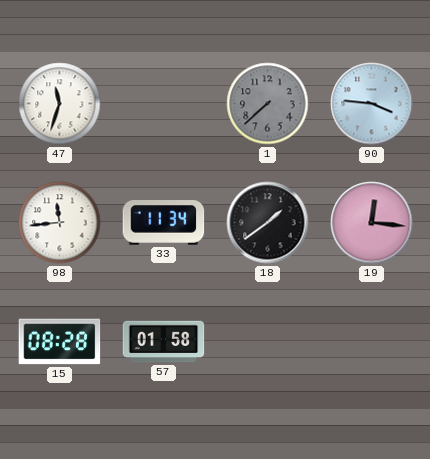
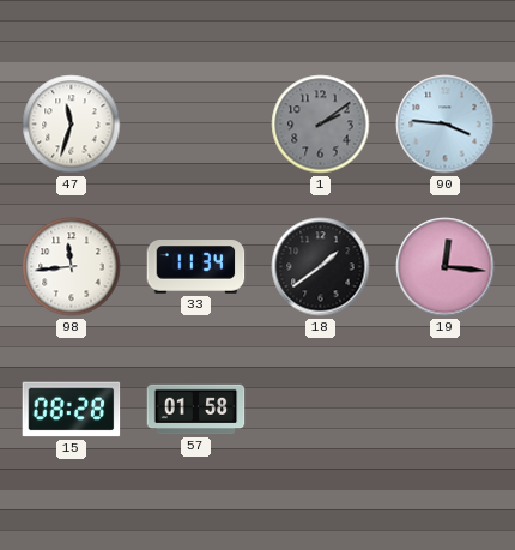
1: 7:38 -> 2:09 (321, 125)
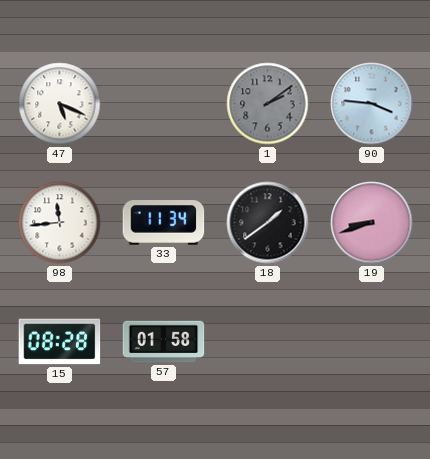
47: 11:33 -> 5:19 (60, 104)
19: 12:16 -> 8:42 (372, 223)
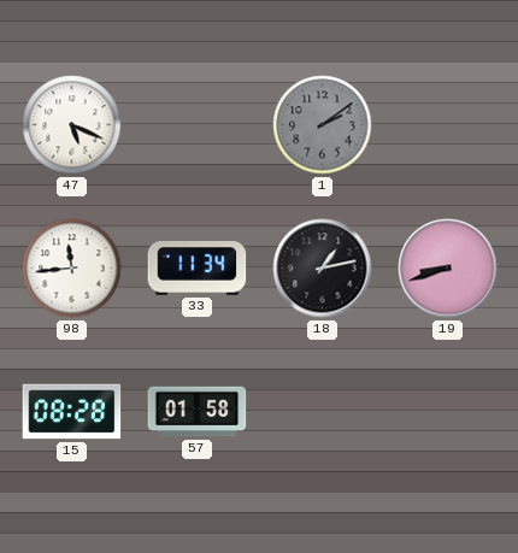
90: 3:46 -> none (372, 104)
18: 1:39 -> 1:13 (323, 269)
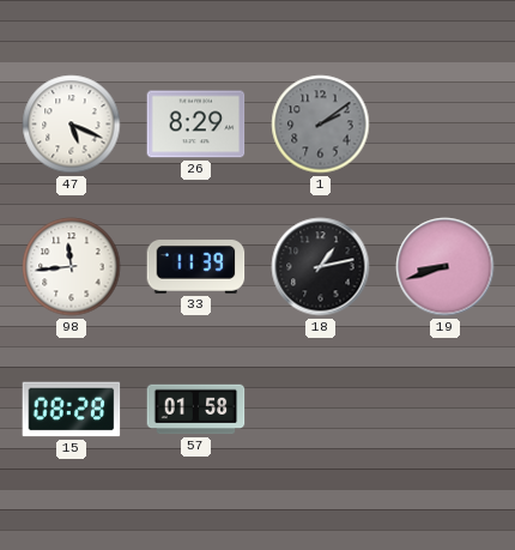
26: none -> 8:29 (196, 125)
33: 11:34 -> 11:39 (196, 267)
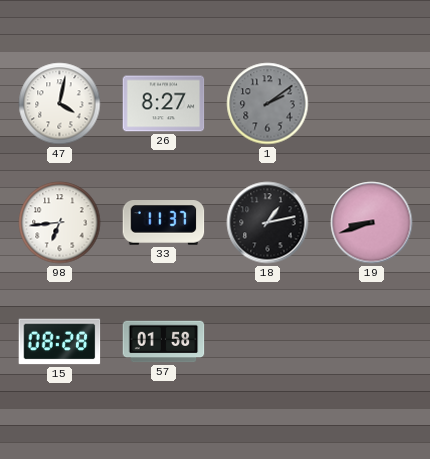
47: 5:19 -> 4:02 (60, 104)
26: 8:29 -> 8:27 (164, 104)
98: 11:44 -> 6:44 (60, 223)
33: 11:39 -> 11:37 (164, 223)
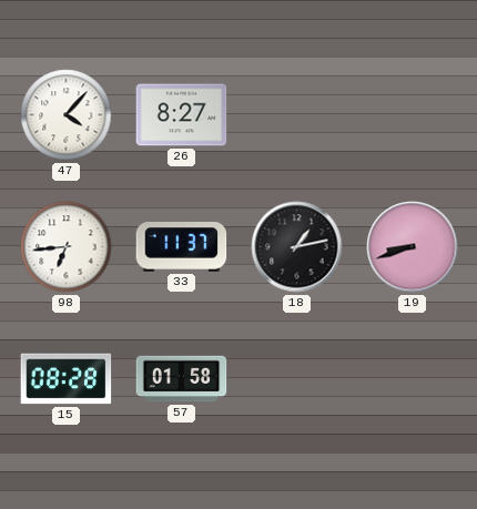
47: 4:02 -> 4:07 (67, 115)
1: 2:09 -> none (268, 104)
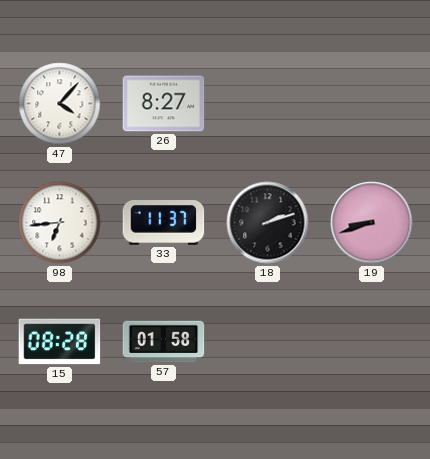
18: 1:13 -> 2:12 (268, 223)
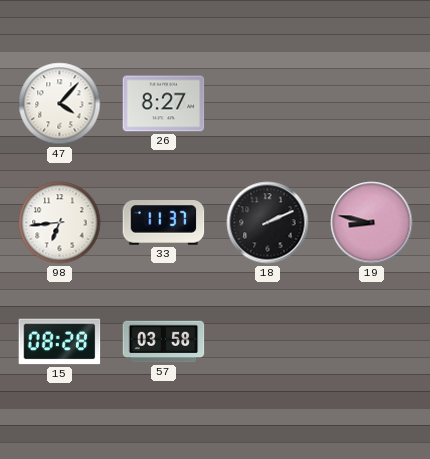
18: 2:12 -> 2:11 (268, 223)
19: 8:42 -> 8:47 (372, 223)
57: 01:58 -> 03:58 (164, 342)
